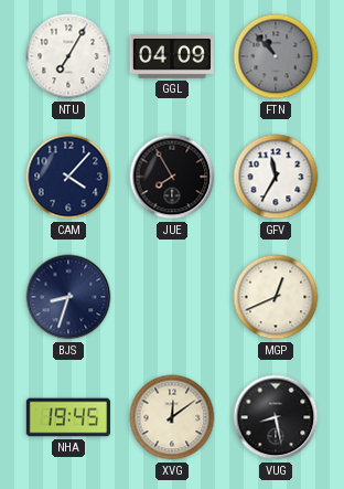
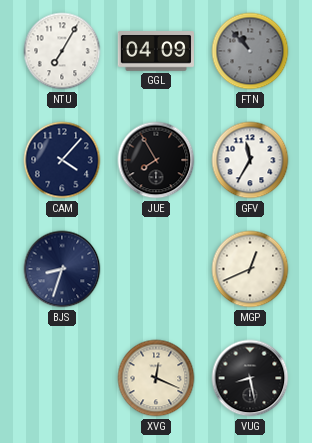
NHA: 19:45 -> none (68, 417)
XVG: 12:09 -> 12:19 (156, 378)
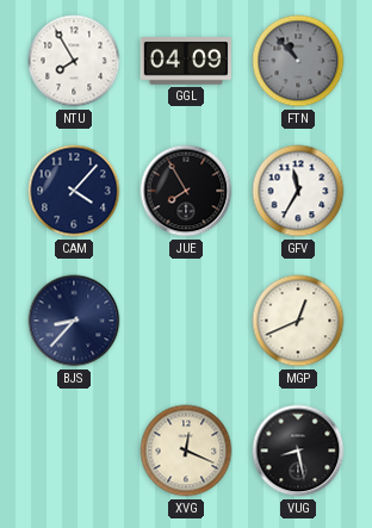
NTU: 7:05 -> 7:55 (74, 61)
BJS: 8:33 -> 8:37 (74, 321)
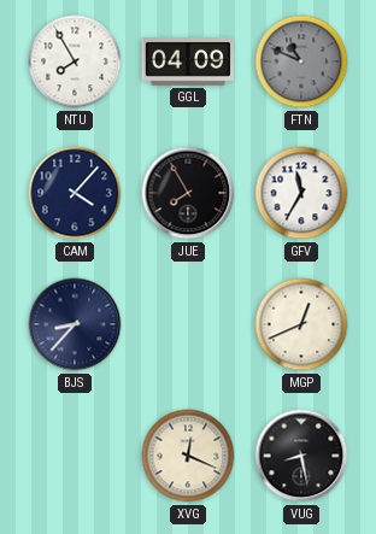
FTN: 10:53 -> 10:49 (301, 61)
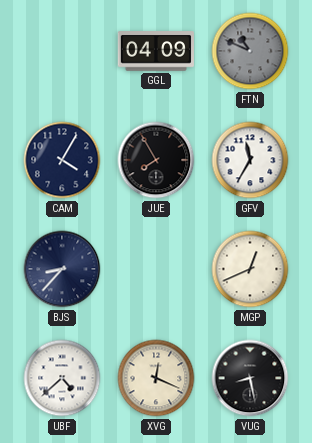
NTU: 7:55 -> none (75, 61)
CAM: 4:07 -> 4:05 (62, 160)
UBF: none -> 4:38 (62, 378)
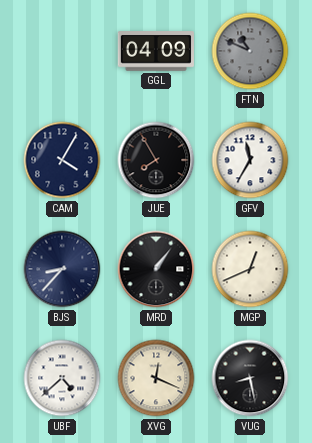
MRD: none -> 1:06 (156, 269)
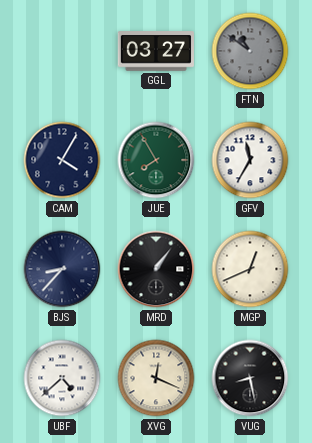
GGL: 04:09 -> 03:27 (156, 51)
FTN: 10:49 -> 10:51 (250, 51)
JUE dial: black -> green (156, 160)
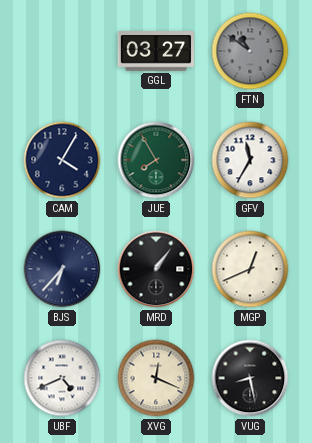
BJS: 8:37 -> 6:37 (62, 269)
UBF: 4:38 -> 4:41 (62, 378)
